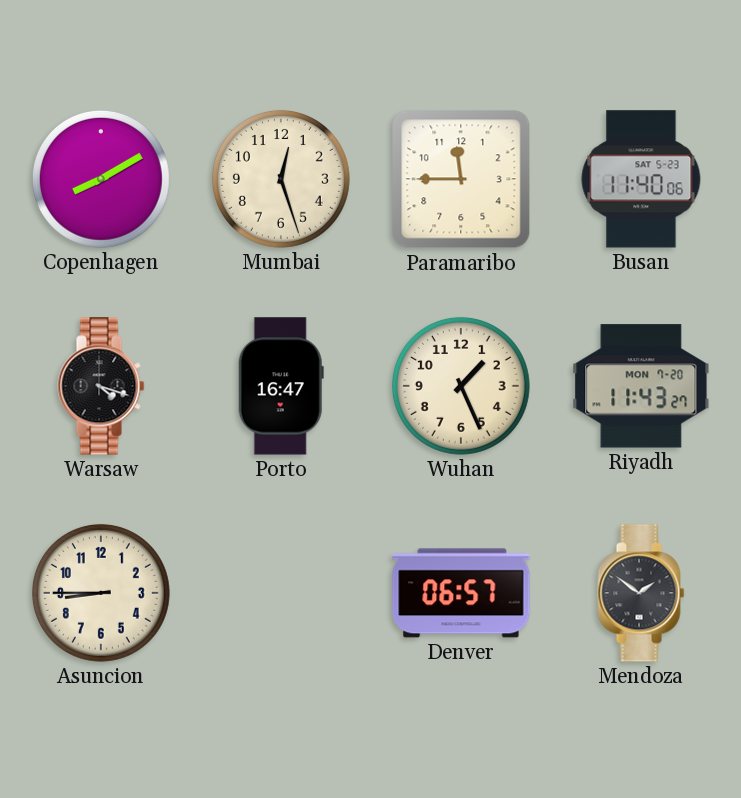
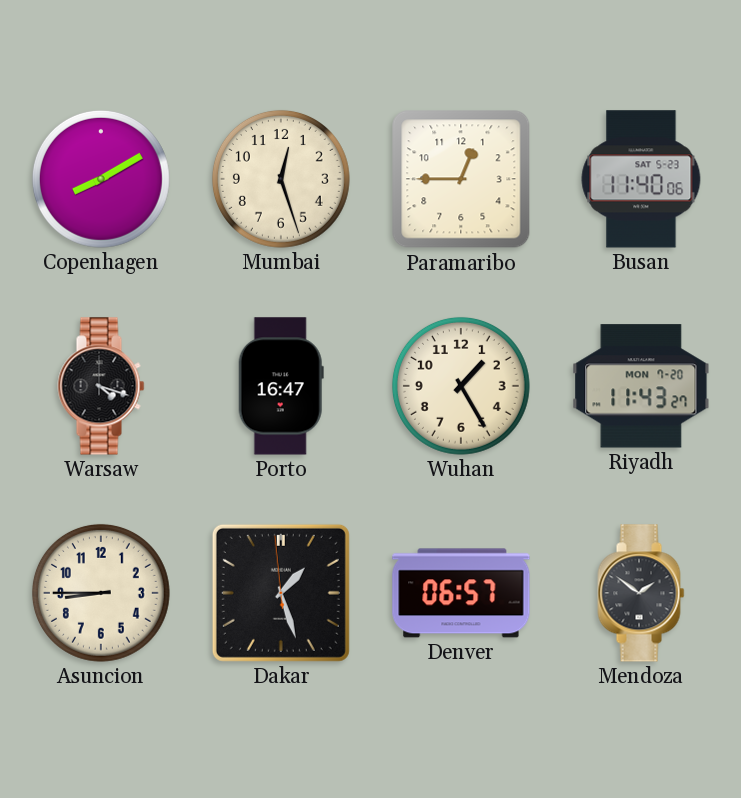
Paramaribo: 11:45 -> 12:45 (461, 179)
Wuhan: 1:26 -> 1:25 (461, 386)
Dakar: none -> 1:26 (281, 593)
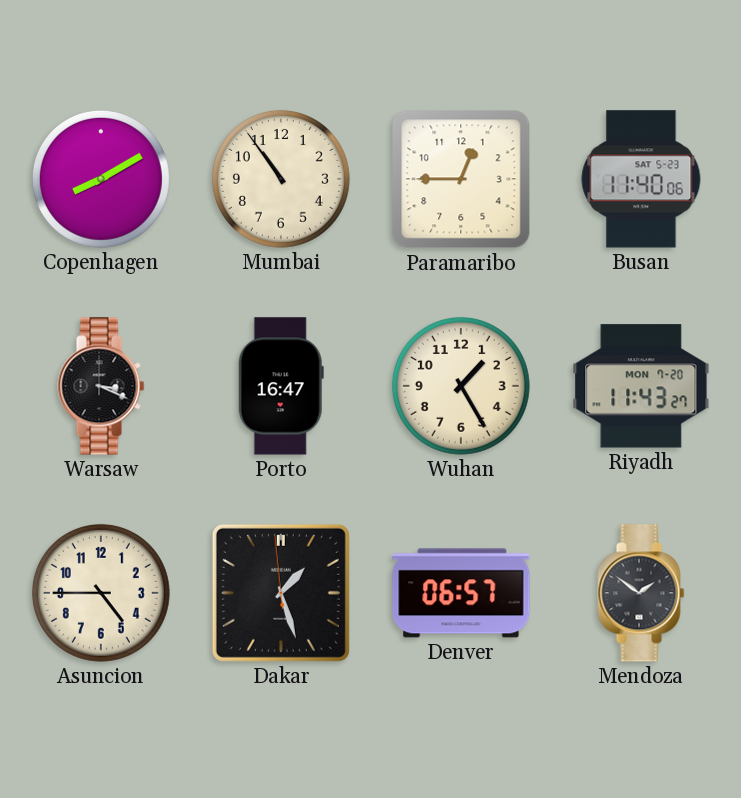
Mumbai: 12:27 -> 10:54 (281, 179)
Warsaw: 4:18 -> 3:19 (101, 386)
Asuncion: 8:45 -> 4:45 (101, 593)
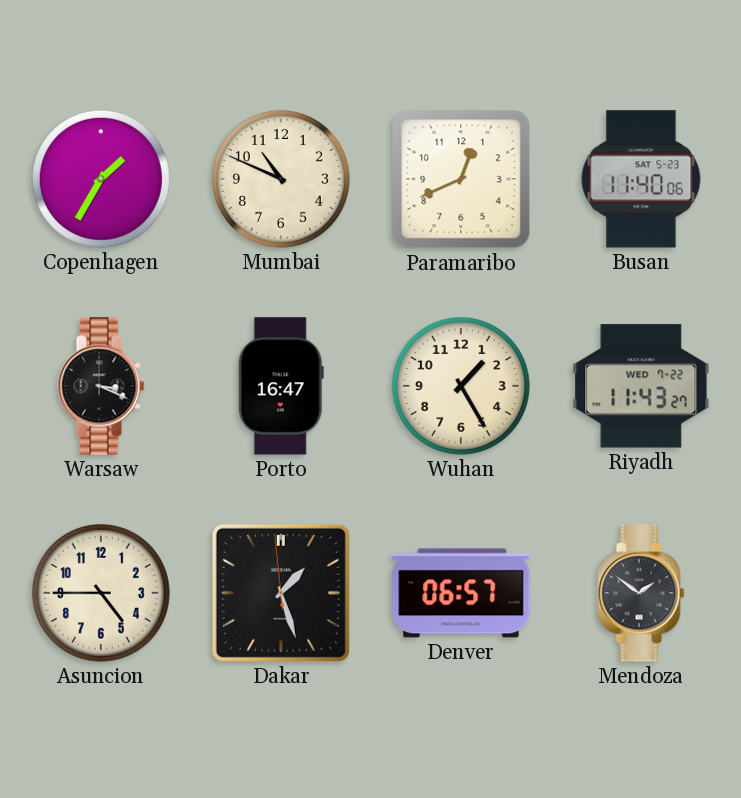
Copenhagen: 8:10 -> 1:35 (101, 179)
Mumbai: 10:54 -> 10:49 (281, 179)
Paramaribo: 12:45 -> 12:41 (461, 179)
Riyadh date: MON 7-20 -> WED 7-22 (641, 386)
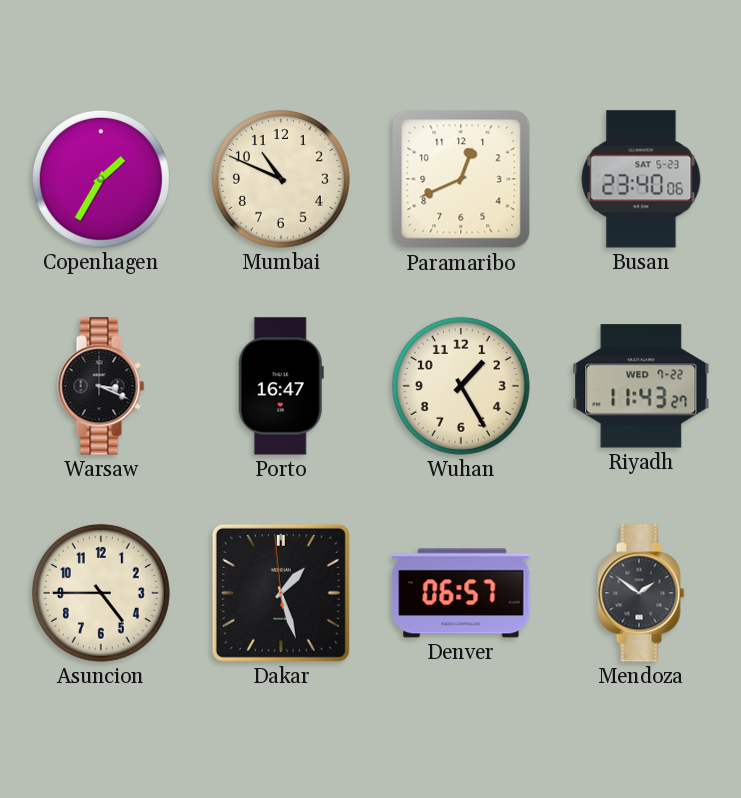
Busan: 11:40 -> 23:40 (641, 179)
